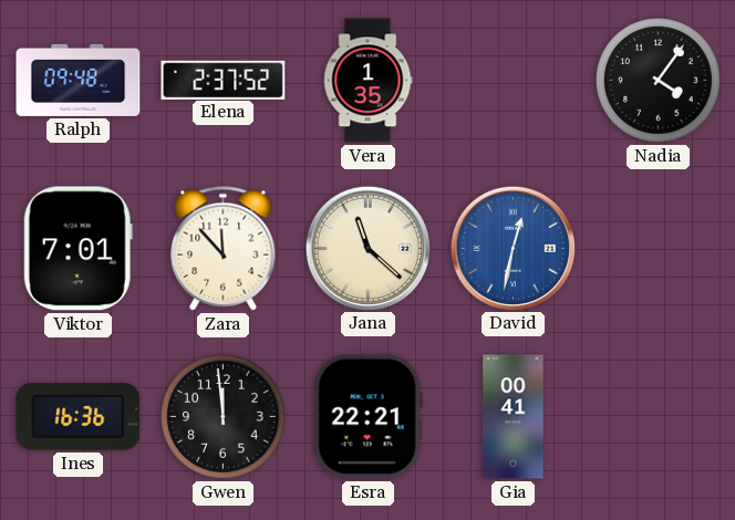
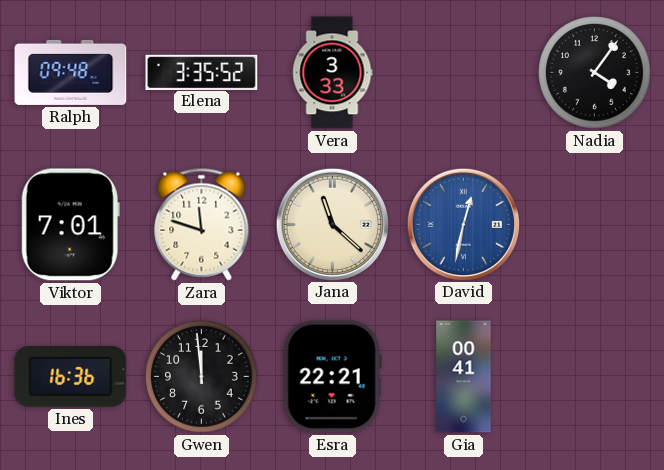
Elena: 2:37 -> 3:35 (202, 72)
Vera: 1:35 -> 3:33 (332, 73)
Zara: 11:53 -> 11:48 (202, 225)
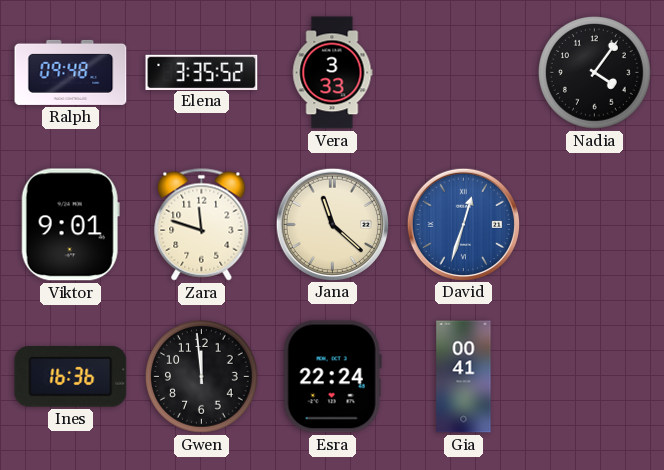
Viktor: 7:01 -> 9:01 (70, 225)
David: 12:32 -> 12:33 (463, 224)
Esra: 22:21 -> 22:24 (332, 377)
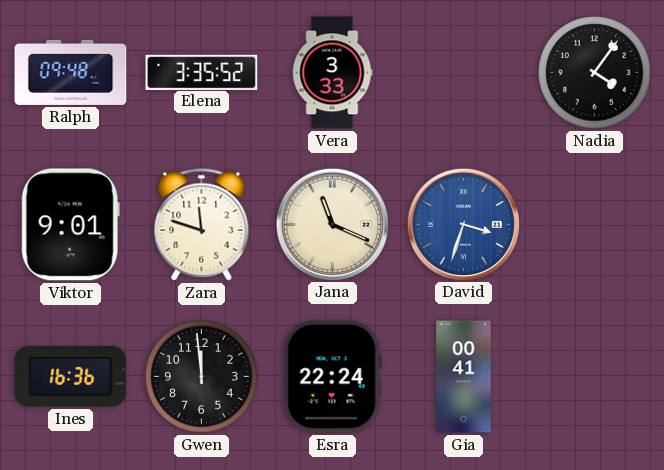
Jana: 11:22 -> 11:19 (332, 224)
David: 12:33 -> 3:33 (463, 224)
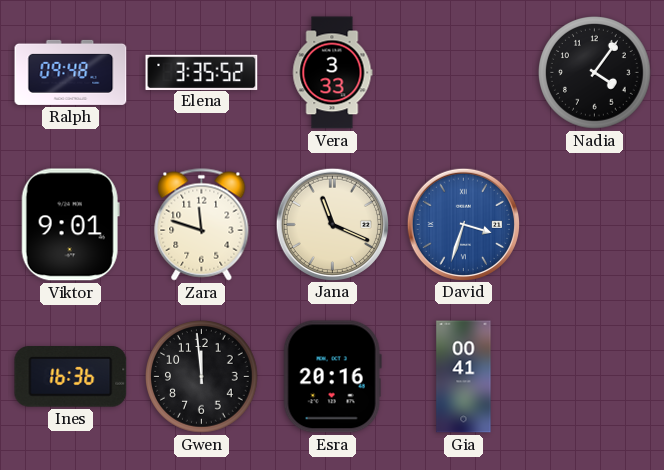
Esra: 22:24 -> 20:16 (332, 377)
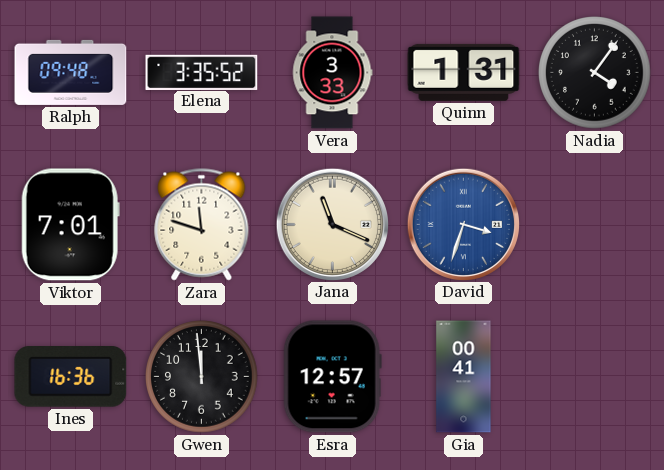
Quinn: none -> 1:31 (464, 72)
Viktor: 9:01 -> 7:01 (70, 225)
Esra: 20:16 -> 12:57 (332, 377)
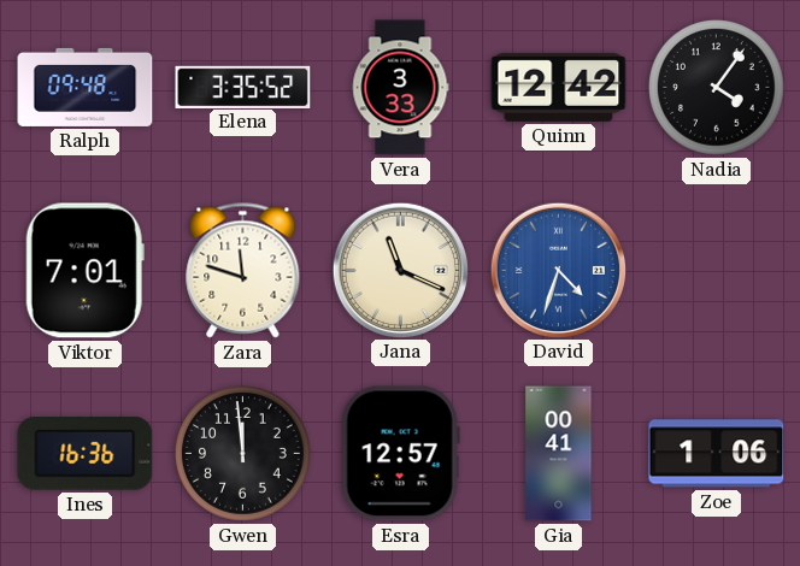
Quinn: 1:31 -> 12:42 (559, 87)
David: 3:33 -> 4:33 (558, 270)
Zoe: none -> 1:06 (717, 454)
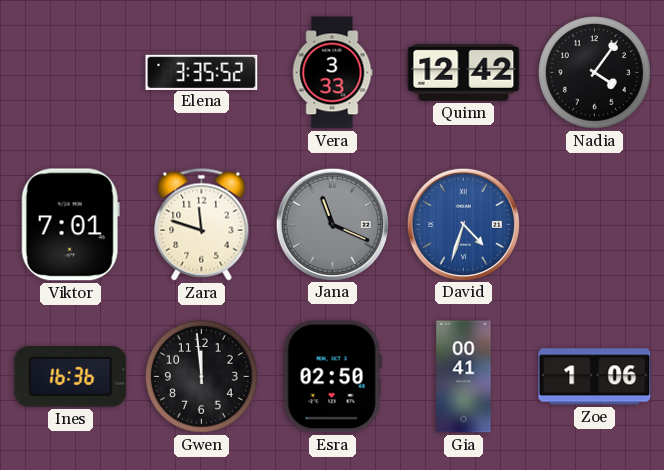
Ralph: 09:48 -> none (86, 87)
Jana dial: cream -> grey (332, 224)
Esra: 12:57 -> 02:50 (332, 377)
